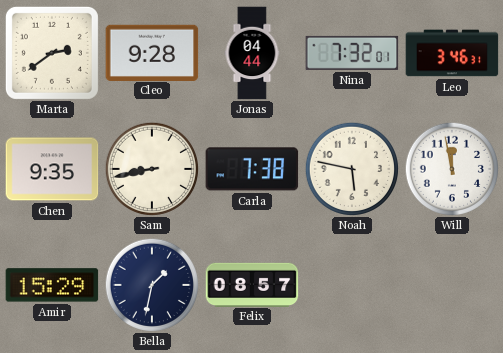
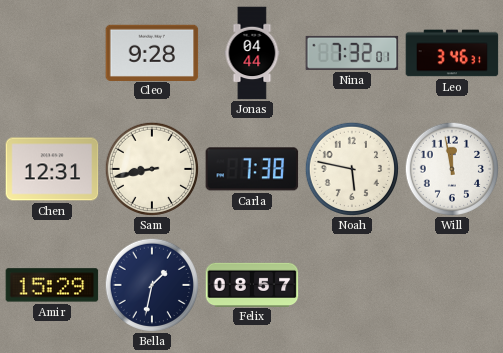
Marta: 2:39 -> none (52, 53)
Chen: 9:35 -> 12:31 (52, 169)
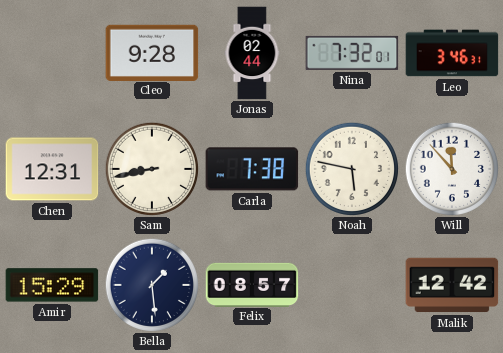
Jonas: 04:44 -> 02:44 (252, 53)
Will: 11:58 -> 11:53 (451, 168)
Bella: 1:32 -> 1:29 (151, 284)
Malik: none -> 12:42 (452, 285)
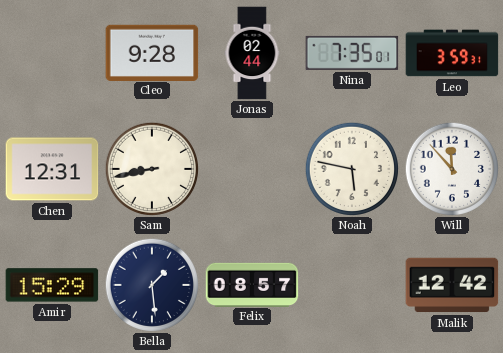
Nina: 7:32 -> 7:35 (352, 53)
Leo: 3:46 -> 3:59 (452, 53)
Carla: 7:38 -> none (252, 169)
